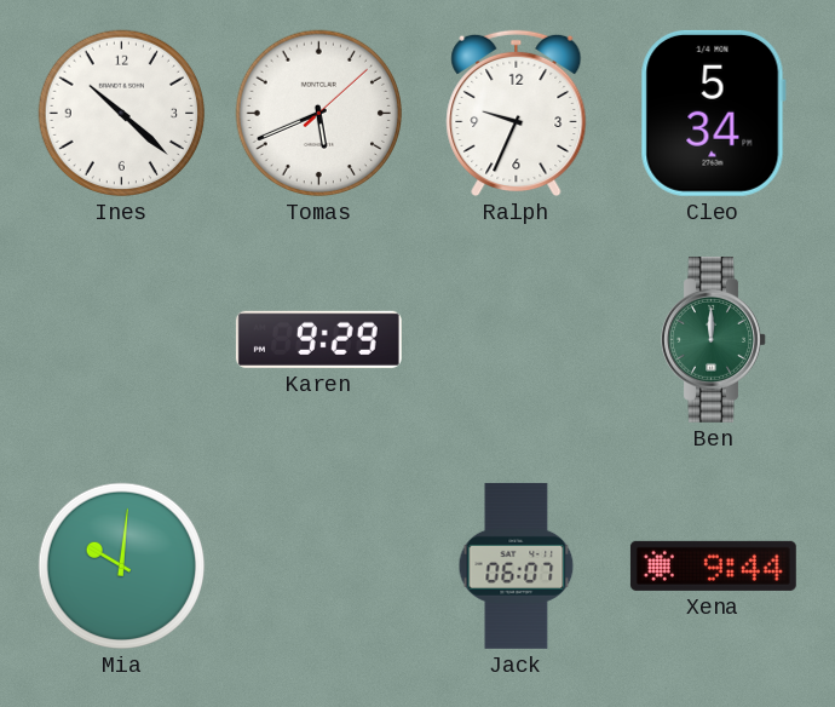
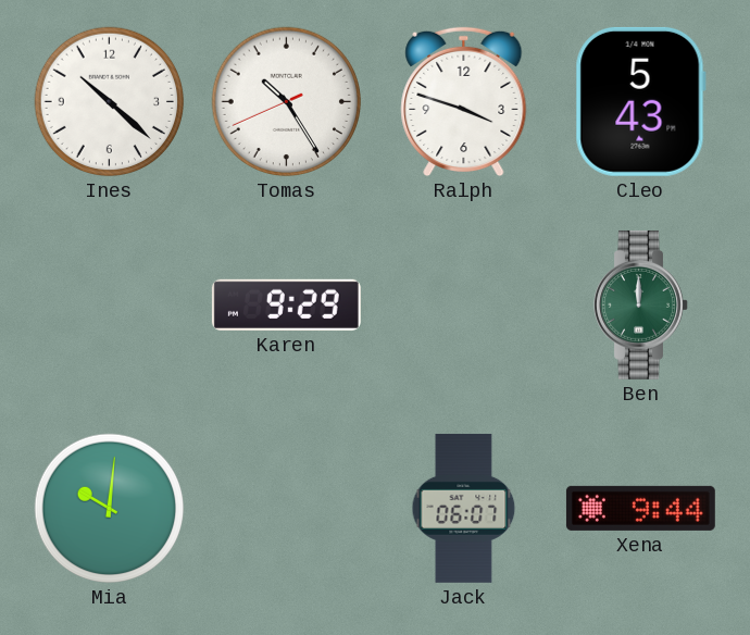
Tomas: 5:41 -> 10:24 (287, 102)
Ralph: 9:34 -> 3:48 (464, 102)
Cleo: 5:34 -> 5:43 (640, 101)
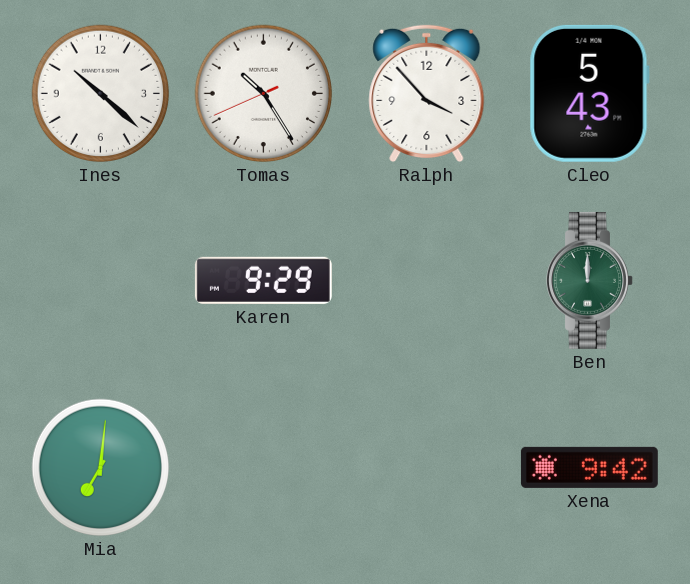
Ralph: 3:48 -> 3:53 (427, 94)
Mia: 10:01 -> 7:01 (101, 468)
Jack: 06:07 -> none (464, 508)
Xena: 9:44 -> 9:42 (589, 467)
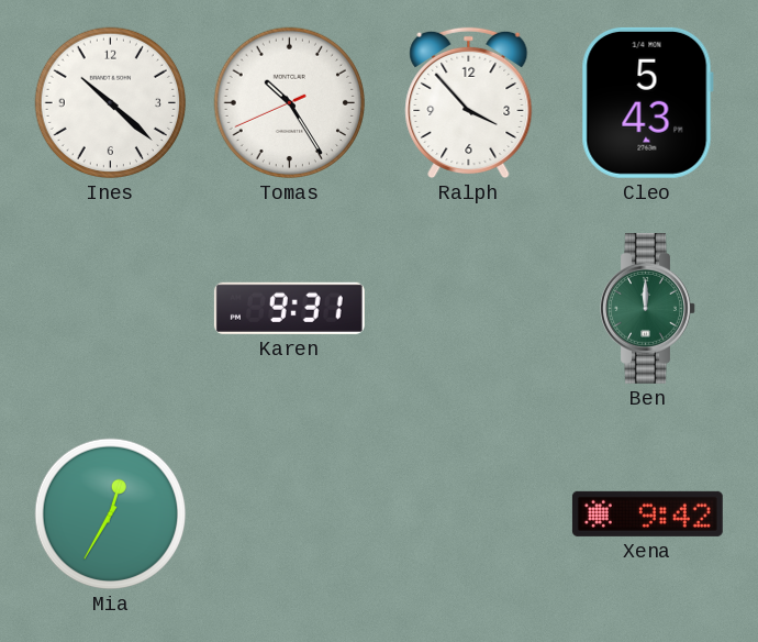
Karen: 9:29 -> 9:31 (289, 308)
Mia: 7:01 -> 12:35 (111, 514)
